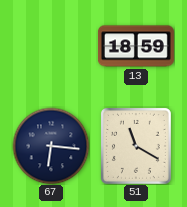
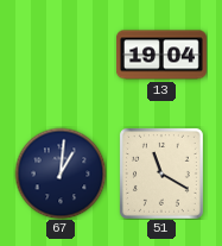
13: 18:59 -> 19:04 (161, 55)
67: 6:16 -> 1:01 (61, 174)
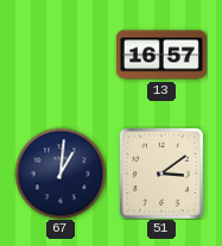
13: 19:04 -> 16:57 (161, 55)
51: 11:20 -> 3:09 (161, 174)
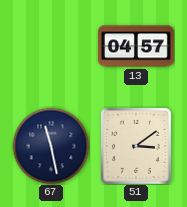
13: 16:57 -> 04:57 (136, 46)
67: 1:01 -> 11:28 (51, 146)
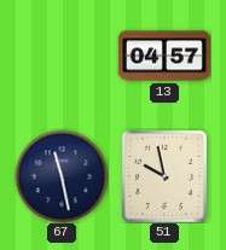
51: 3:09 -> 9:58 (164, 176)
